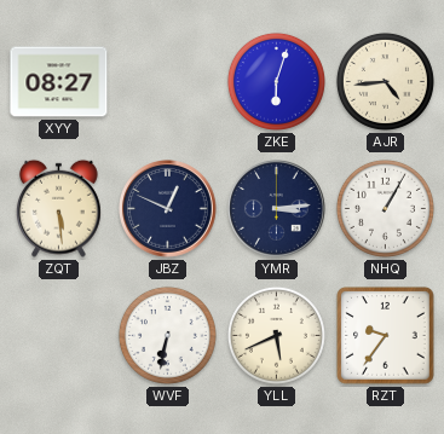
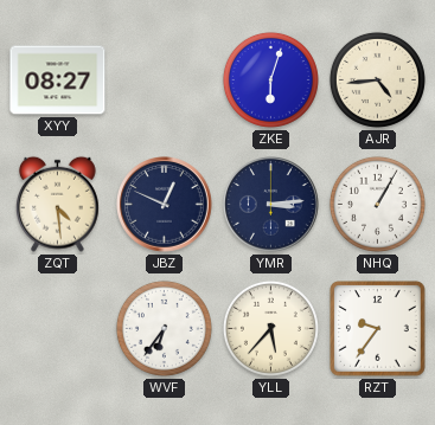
ZQT: 5:29 -> 4:29 (57, 204)
WVF: 6:32 -> 6:36 (164, 328)
YLL: 5:41 -> 5:37 (270, 328)
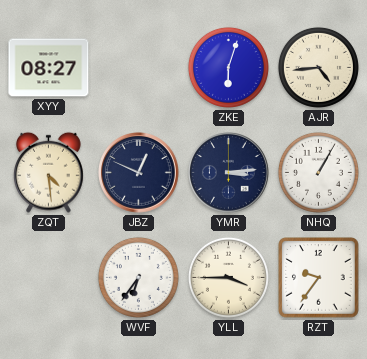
YLL: 5:37 -> 3:45 (228, 277)
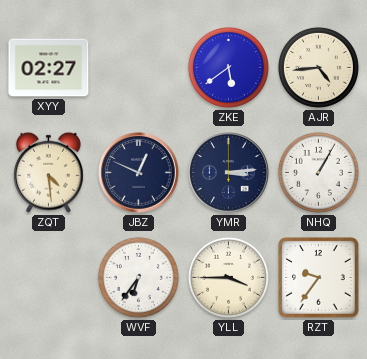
XYY: 08:27 -> 02:27 (49, 68)
ZKE: 6:03 -> 5:39 (228, 67)
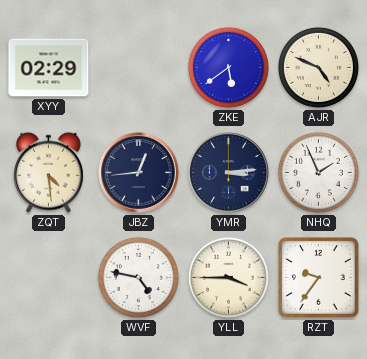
XYY: 02:27 -> 02:29 (49, 68)
AJR: 4:44 -> 4:49 (318, 67)
JBZ: 12:49 -> 12:44 (139, 173)
NHQ: 1:05 -> 1:56 (318, 172)
WVF: 6:36 -> 4:47 (138, 277)
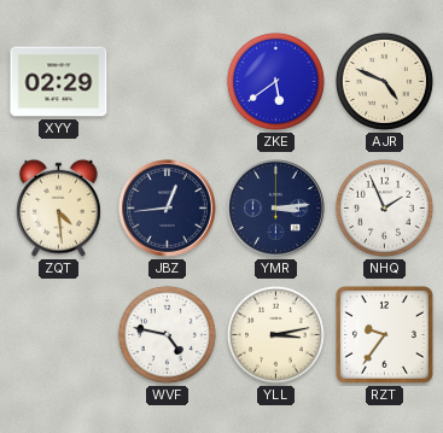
YLL: 3:45 -> 3:13 (275, 334)
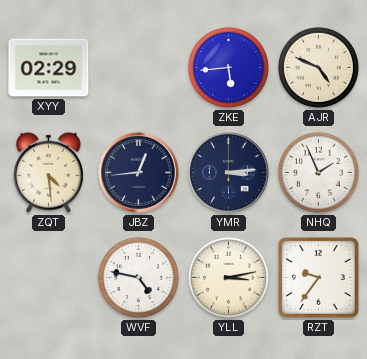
ZKE: 5:39 -> 5:44 (228, 67)
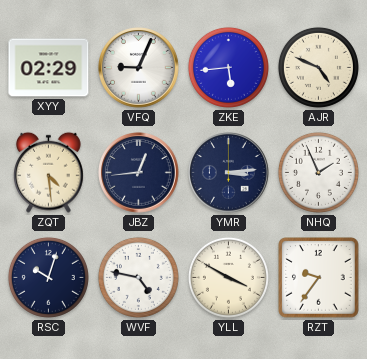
VFQ: none -> 9:04 (139, 68)
RSC: none -> 10:03 (48, 277)
YLL: 3:13 -> 3:50 (228, 277)
